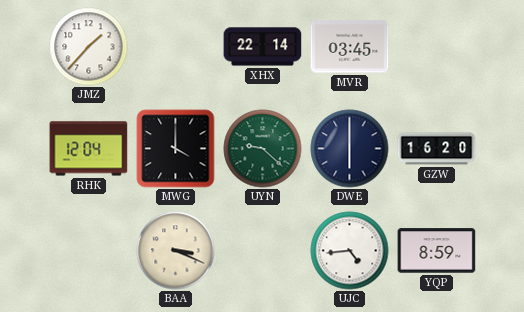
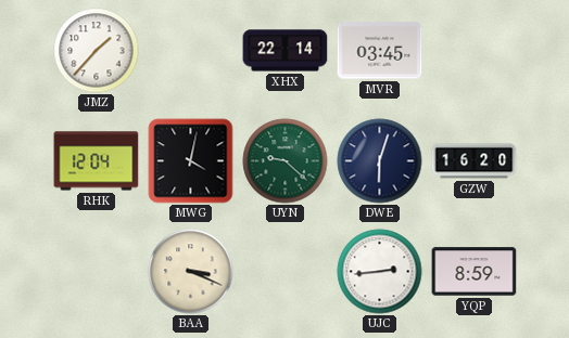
MWG: 4:00 -> 4:02 (191, 161)
DWE: 6:00 -> 6:03 (380, 161)
UJC: 4:44 -> 2:44 (380, 272)
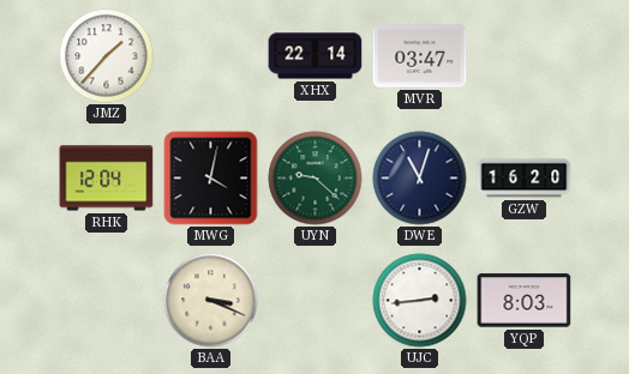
MVR: 03:45 -> 03:47 (420, 56)
DWE: 6:03 -> 11:03 (420, 179)
YQP: 8:59 -> 8:03 (525, 301)
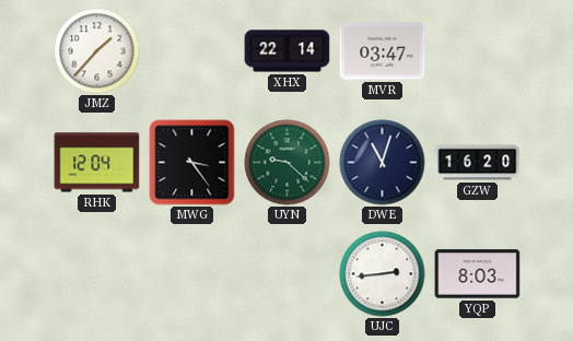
MWG: 4:02 -> 3:24 (192, 163)
BAA: 3:19 -> none (211, 301)
